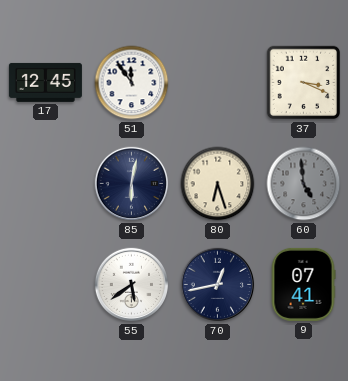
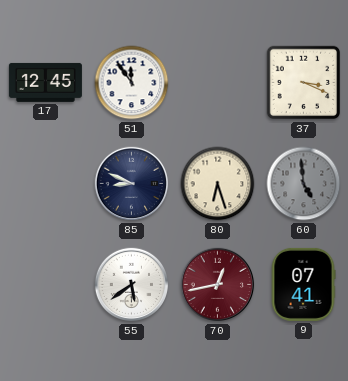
85: 6:02 -> 8:49 (132, 184)
70 dial: navy -> burgundy (218, 285)
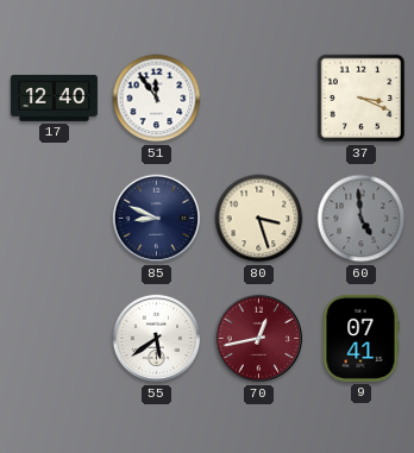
17: 12:45 -> 12:40 (54, 97)
80: 6:27 -> 3:27 (259, 219)
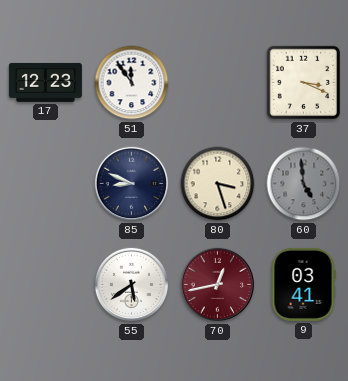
17: 12:40 -> 12:23 (45, 82)
9: 07:41 -> 03:41 (303, 284)
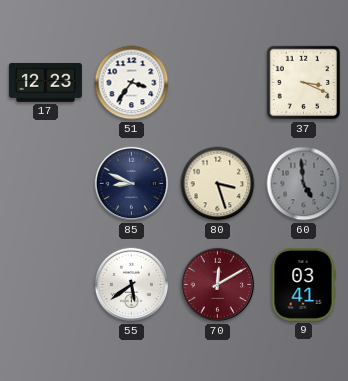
51: 11:54 -> 3:36 (132, 83)
70: 12:43 -> 12:10 (218, 285)
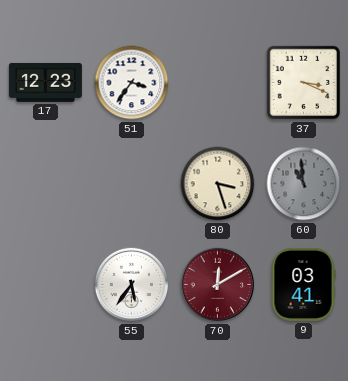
85: 8:49 -> none (132, 184)
60: 4:59 -> 10:59 (304, 184)
55: 5:39 -> 5:36 (132, 285)
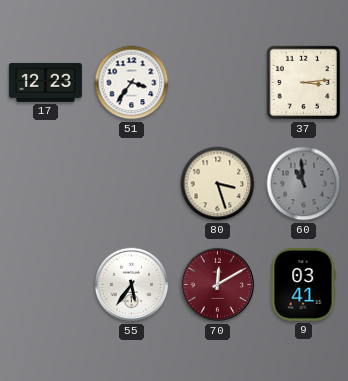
37: 3:19 -> 3:14 (304, 83)
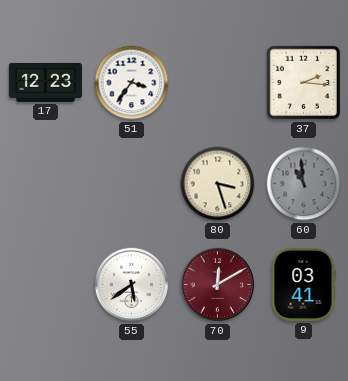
37: 3:14 -> 2:16 (304, 83)
55: 5:36 -> 5:39 (132, 285)
